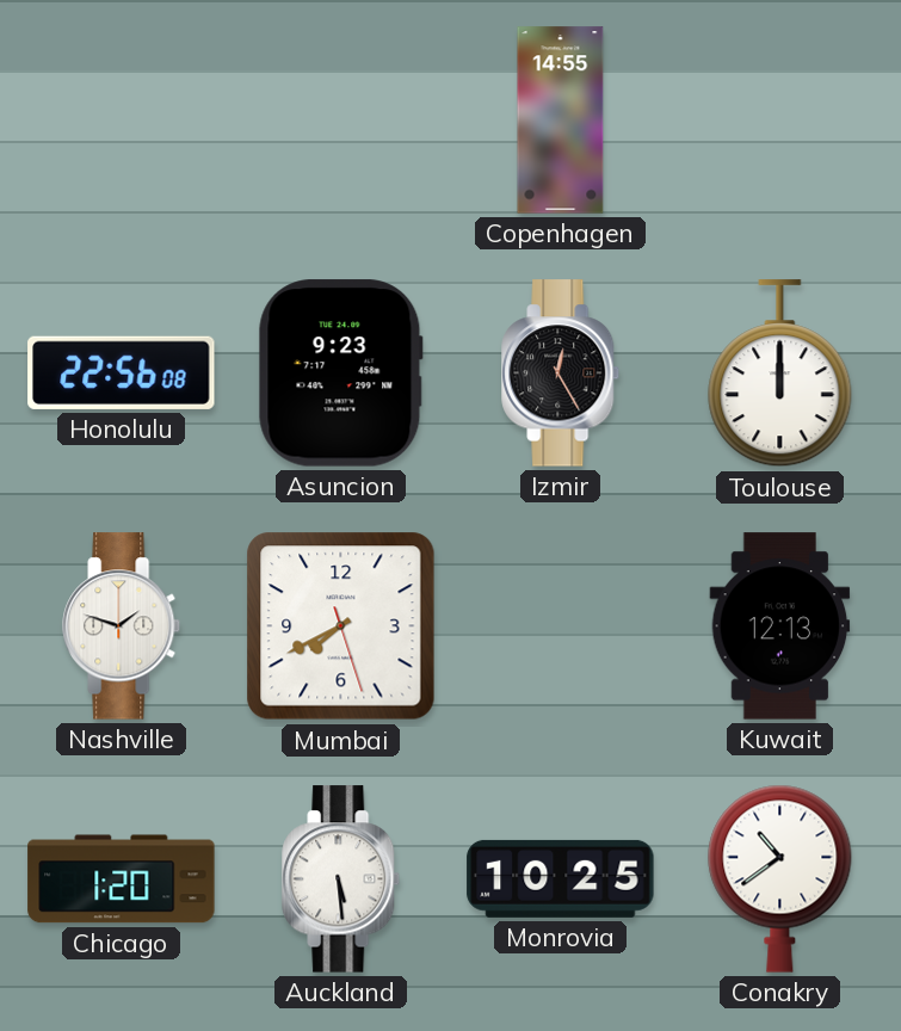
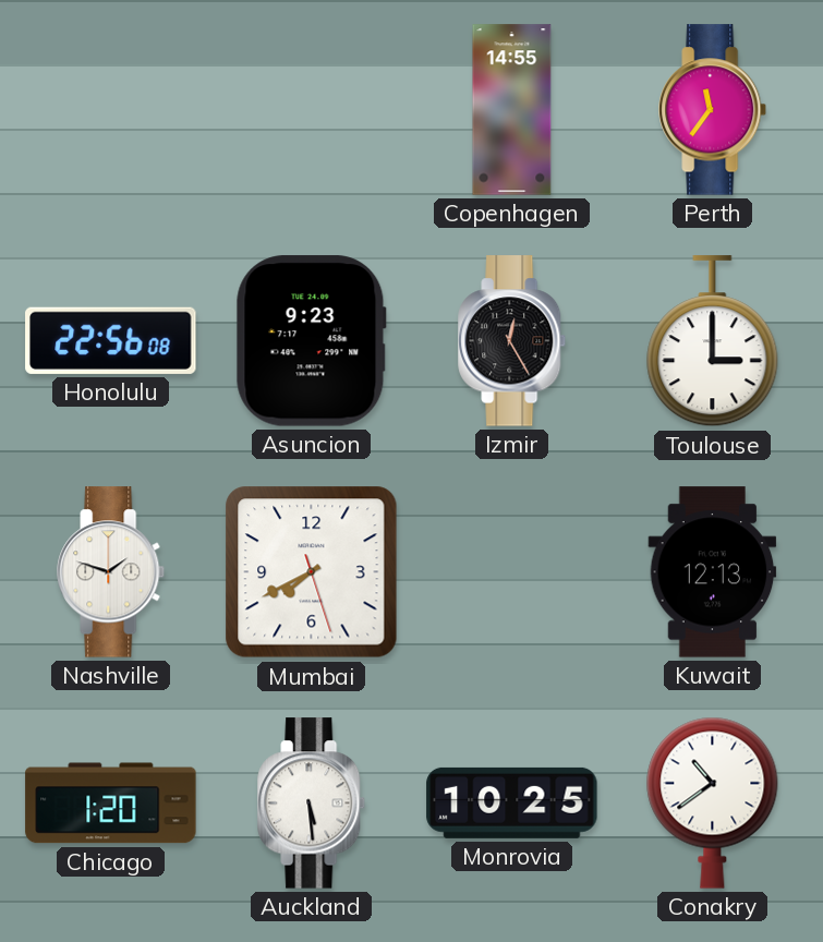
Perth: none -> 11:36 (713, 110)
Toulouse: 12:00 -> 3:00 (713, 341)
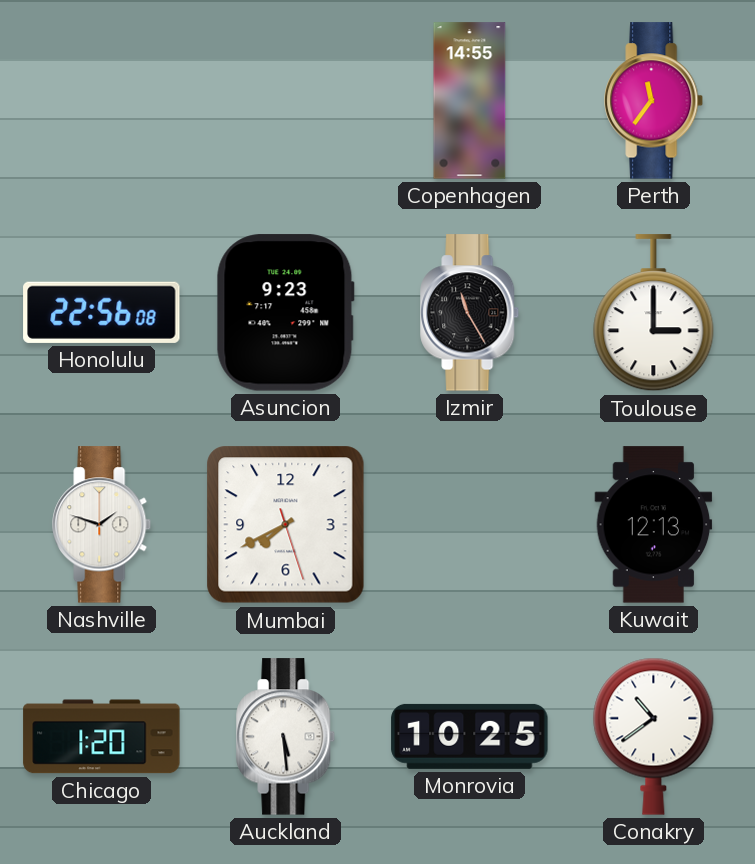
Izmir: 12:25 -> 11:25 (470, 313)
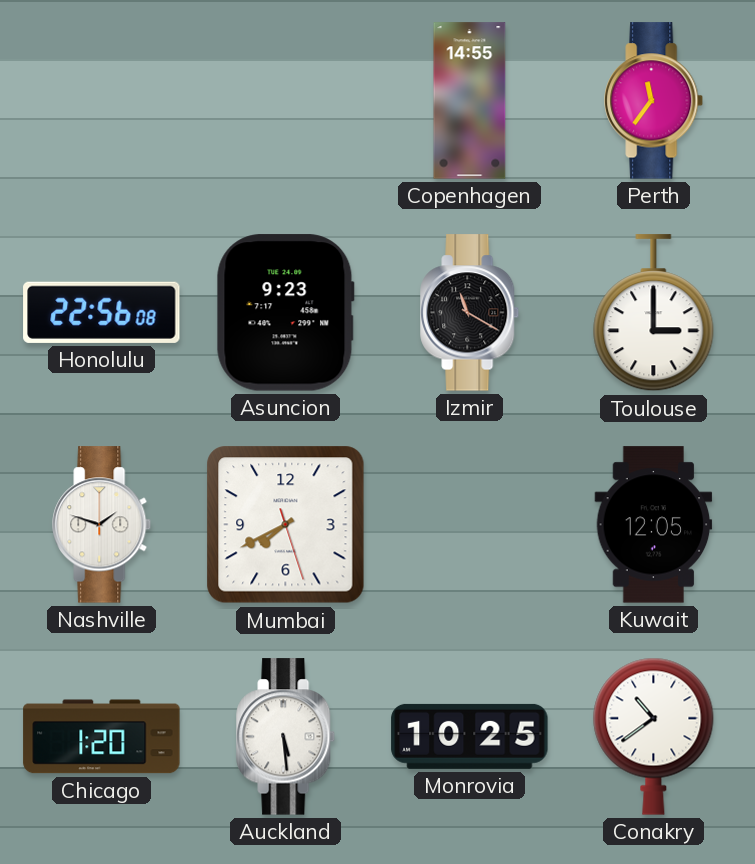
Izmir: 11:25 -> 11:20 (470, 313)
Kuwait: 12:13 -> 12:05 (654, 525)
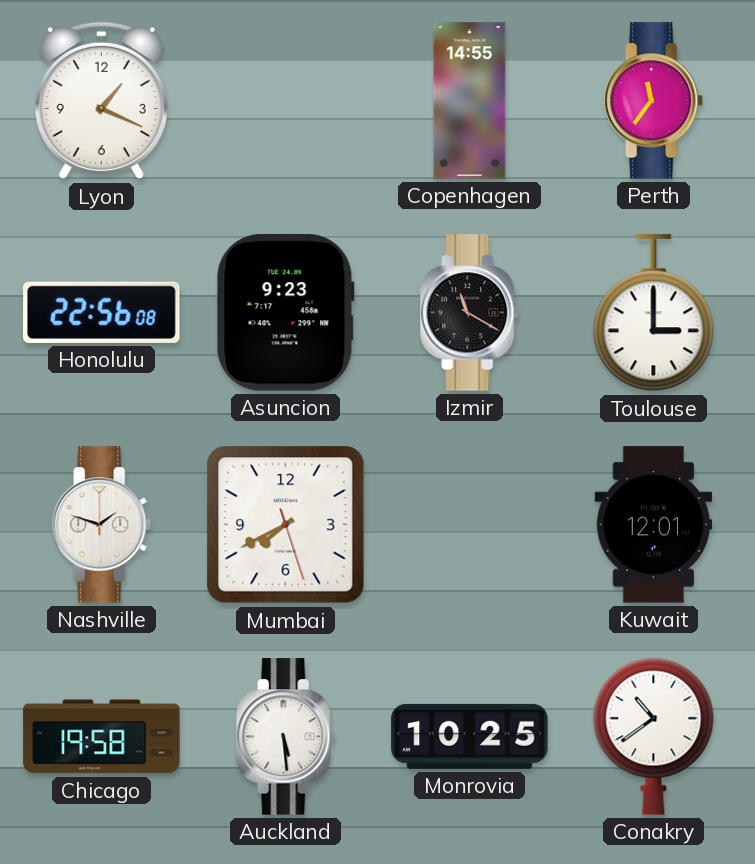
Lyon: none -> 1:19 (101, 101)
Kuwait: 12:05 -> 12:01 (654, 525)
Chicago: 1:20 -> 19:58 (102, 737)
